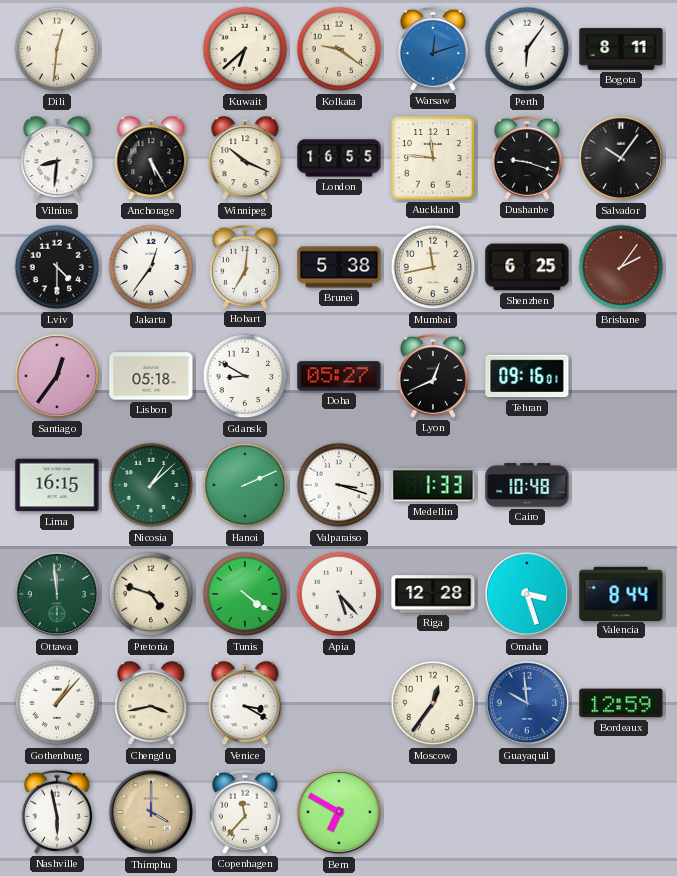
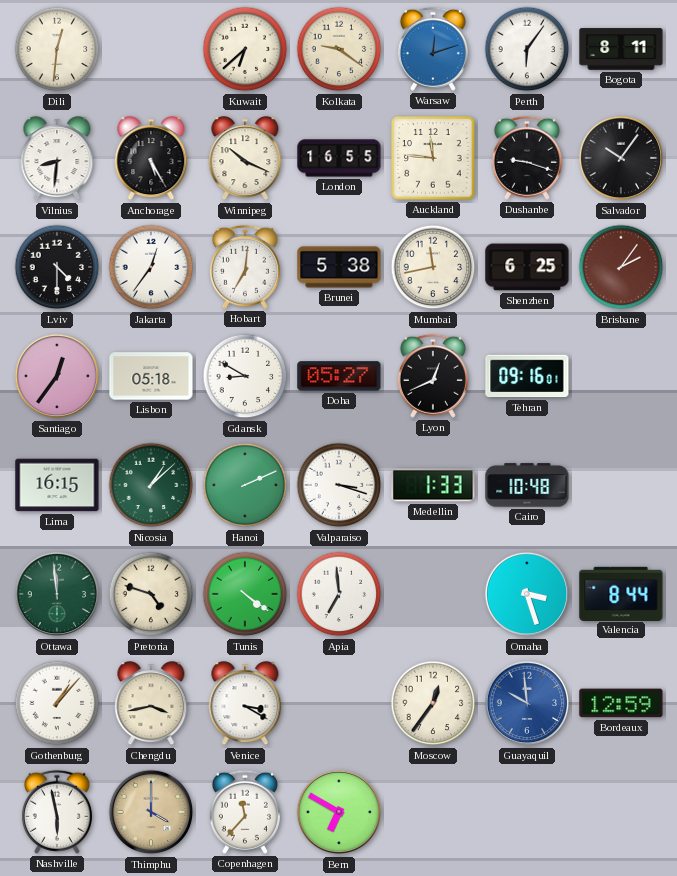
Apia: 5:23 -> 6:59 (339, 594)
Riga: 12:28 -> none (433, 594)
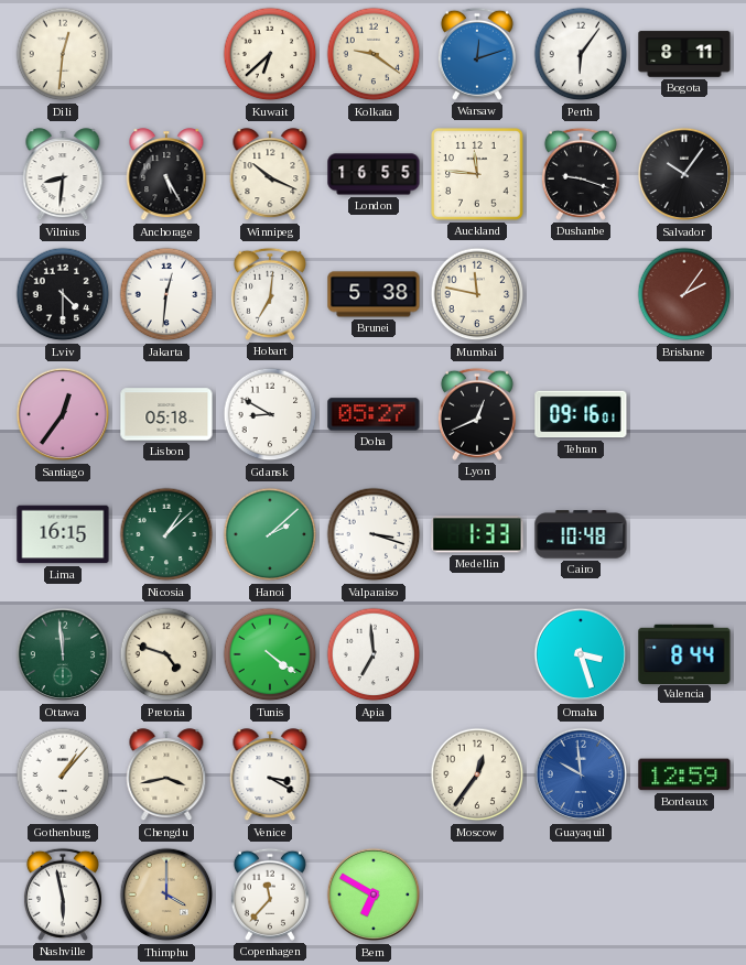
Jakarta: 12:36 -> 12:31 (166, 294)
Mumbai: 11:43 -> 11:47 (477, 294)
Shenzhen: 6:25 -> none (527, 267)
Hanoi: 2:11 -> 2:08 (270, 534)
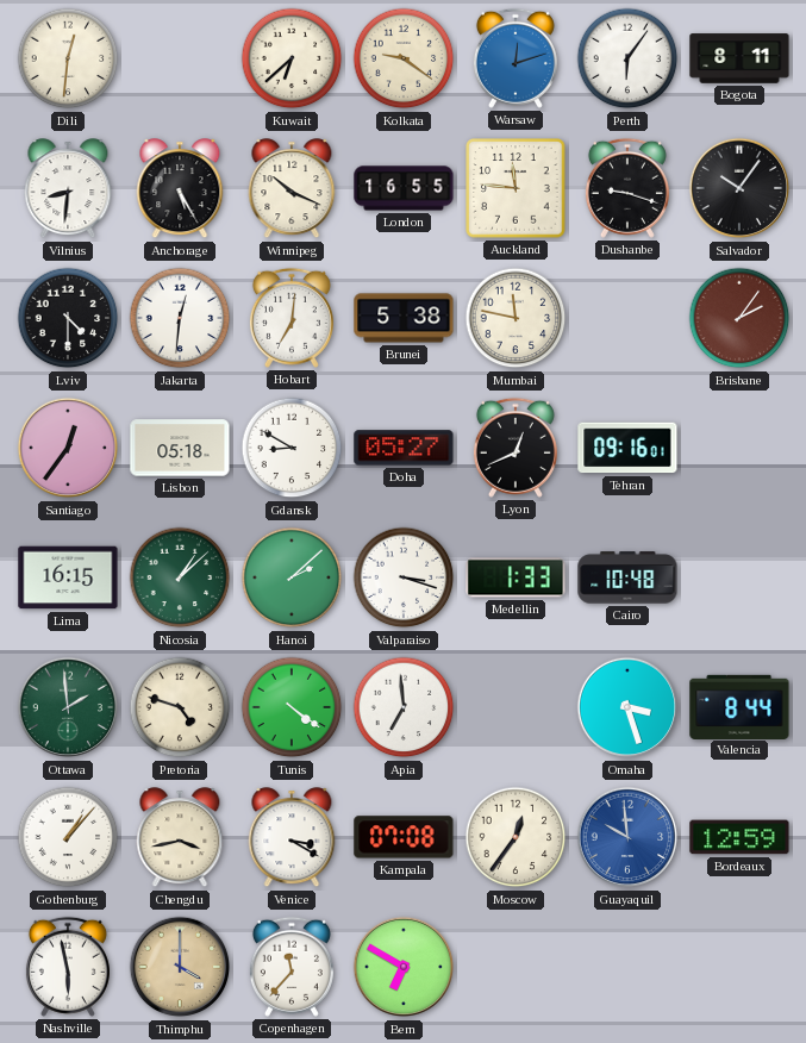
Ottawa: 11:59 -> 1:59 (68, 707)
Kampala: none -> 07:08 (404, 837)
